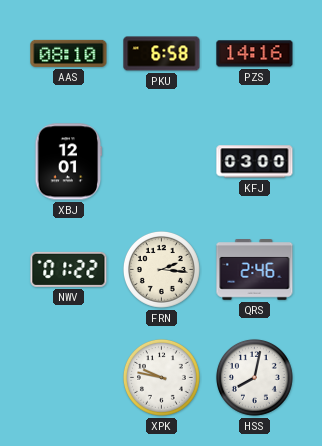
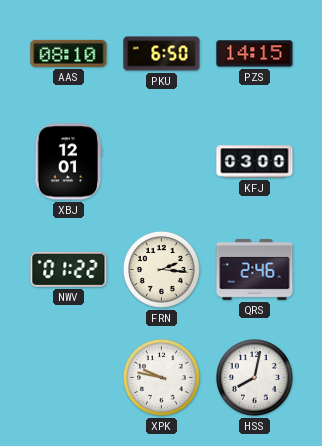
PKU: 6:58 -> 6:50 (162, 54)
PZS: 14:16 -> 14:15 (255, 54)
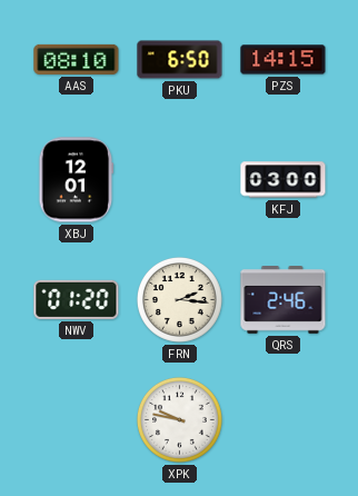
NWV: 01:22 -> 01:20 (77, 299)
HSS: 8:02 -> none (254, 377)
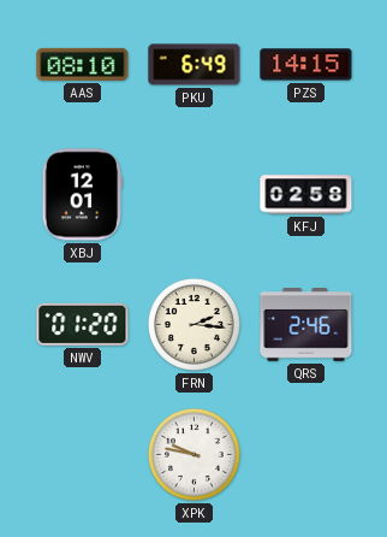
PKU: 6:50 -> 6:49 (195, 65)
KFJ: 03:00 -> 02:58 (306, 195)
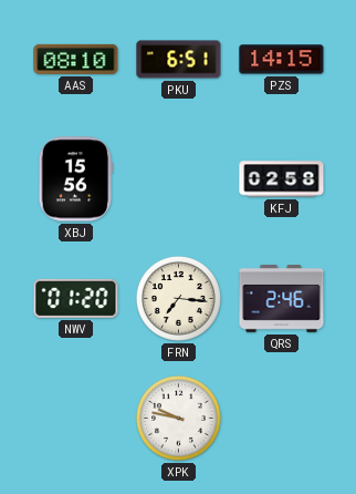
PKU: 6:49 -> 6:51 (179, 60)
XBJ: 12:01 -> 15:56 (76, 179)
FRN: 2:16 -> 7:16 (178, 298)
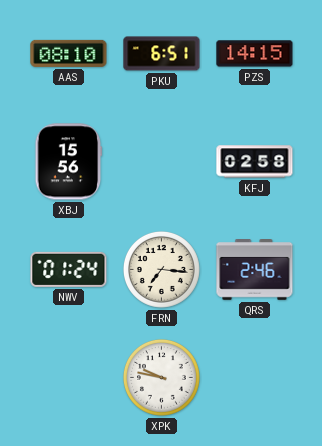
NWV: 01:20 -> 01:24 (69, 269)
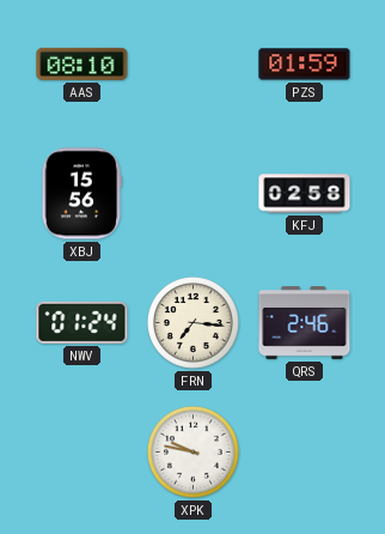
PKU: 6:51 -> none (162, 54)
PZS: 14:15 -> 01:59 (305, 65)
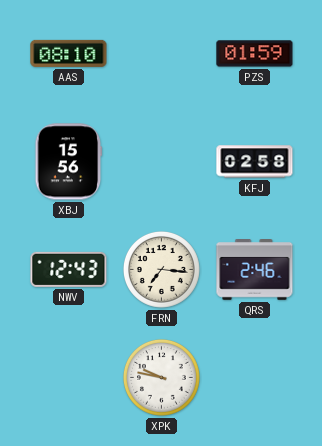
NWV: 01:24 -> 12:43 (69, 269)
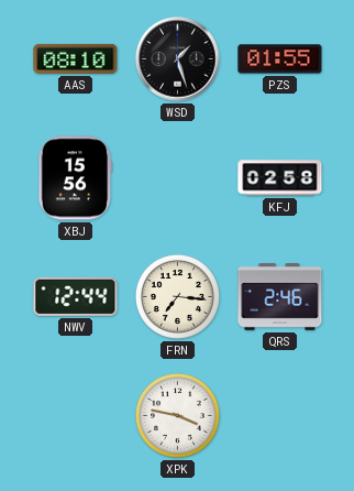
WSD: none -> 1:27 (178, 59)
PZS: 01:59 -> 01:55 (280, 59)
NWV: 12:43 -> 12:44 (76, 296)
XPK: 9:47 -> 3:47 (177, 415)
